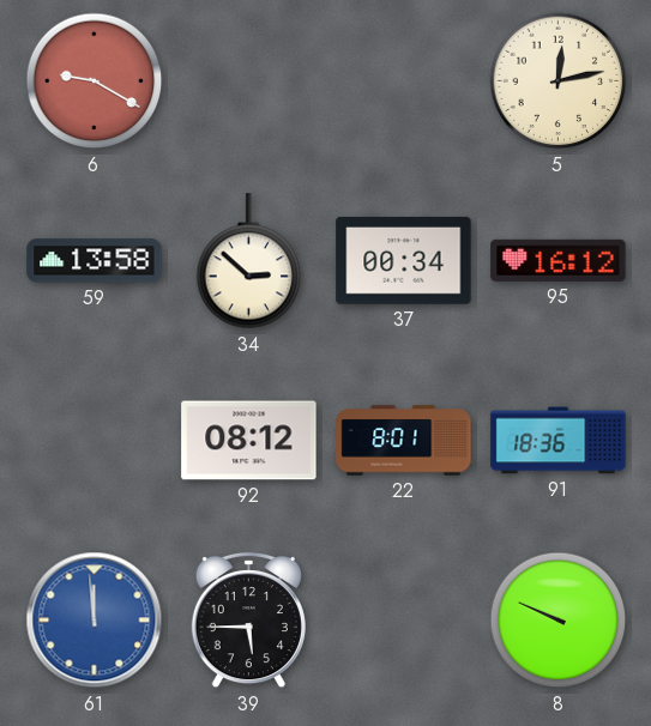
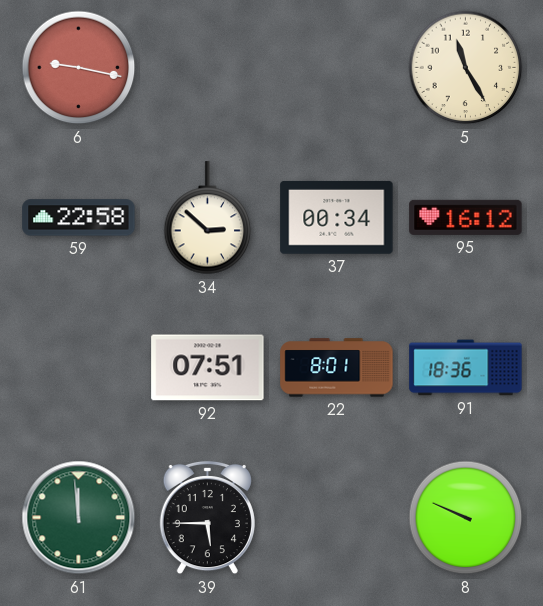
6: 9:20 -> 9:17 (79, 68)
5: 12:13 -> 11:25 (466, 68)
59: 13:58 -> 22:58 (79, 218)
92: 08:12 -> 07:51 (208, 368)
61 dial: blue -> green (79, 518)
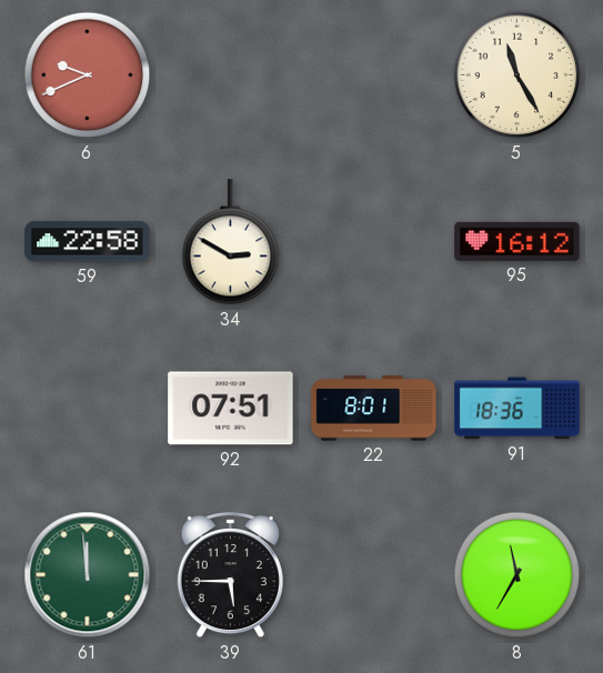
6: 9:17 -> 9:41 (88, 76)
34: 2:52 -> 2:50 (231, 242)
37: 00:34 -> none (337, 217)
8: 9:49 -> 11:35 (517, 575)
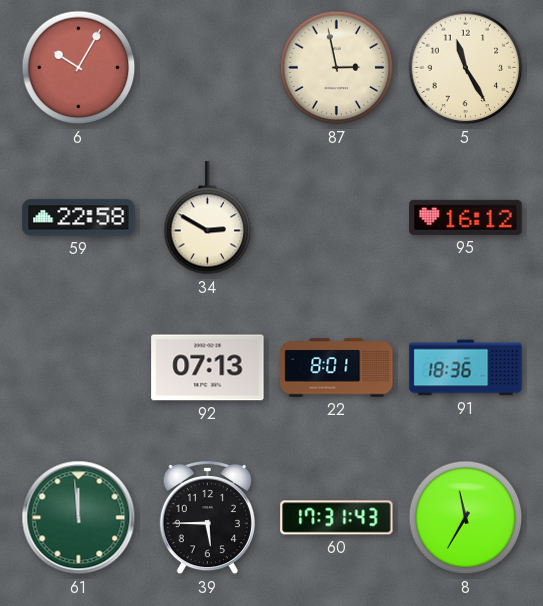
6: 9:41 -> 10:05 (79, 68)
87: none -> 2:58 (337, 68)
92: 07:51 -> 07:13 (208, 368)
60: none -> 17:31 (337, 518)
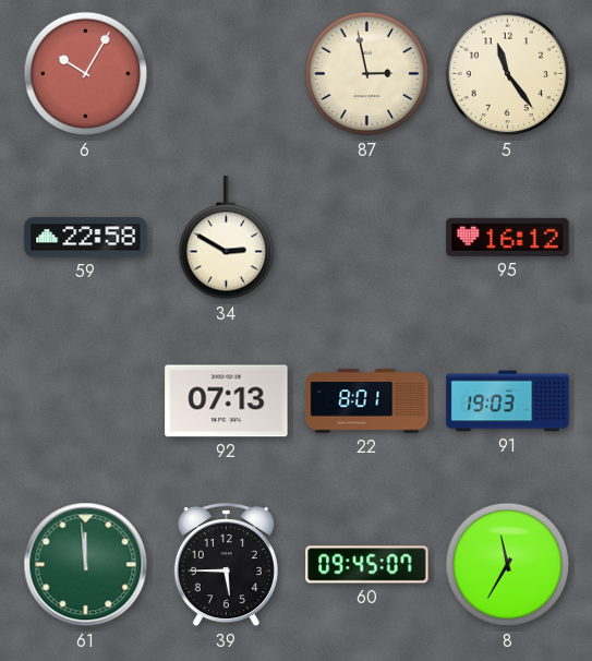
5: 11:25 -> 11:24 (508, 74)
91: 18:36 -> 19:03 (508, 401)
60: 17:31 -> 09:45 (367, 565)
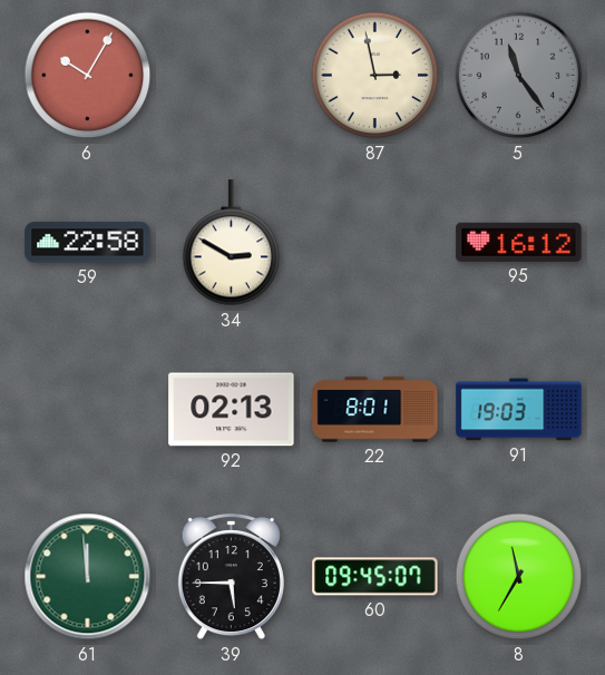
5 dial: cream -> grey (519, 76)
92: 07:13 -> 02:13 (232, 410)
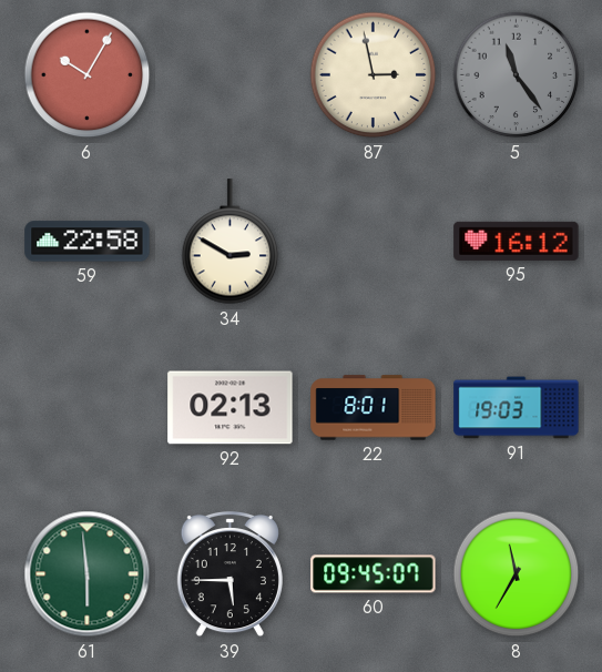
61: 11:59 -> 5:59 (88, 574)
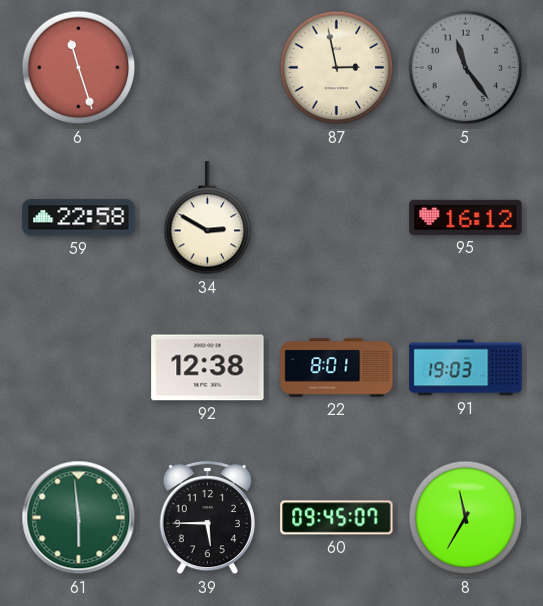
6: 10:05 -> 11:27 (79, 68)
92: 02:13 -> 12:38 (208, 368)
